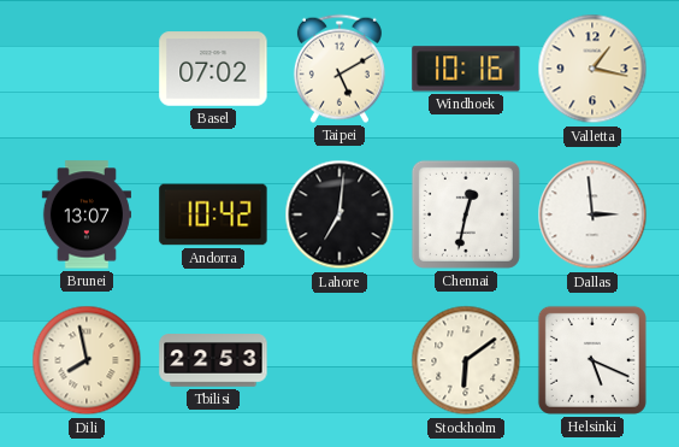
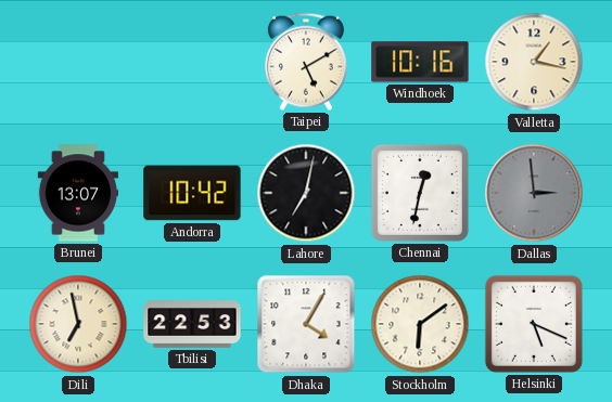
Basel: 07:02 -> none (213, 69)
Lahore: 7:01 -> 7:02 (306, 193)
Dallas dial: white -> grey (534, 193)
Dili: 7:58 -> 6:58 (78, 324)
Dhaka: none -> 4:05 (306, 324)
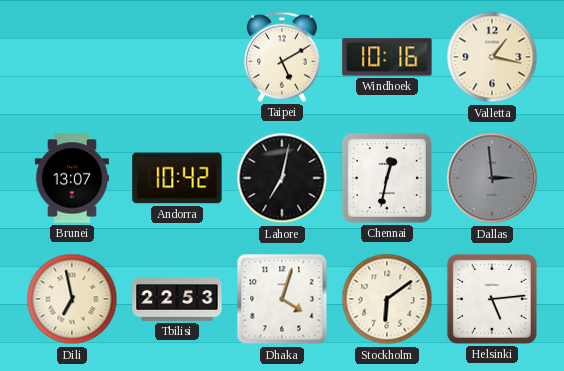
Dhaka: 4:05 -> 4:03 (282, 299)
Helsinki: 5:19 -> 5:14 (492, 299)
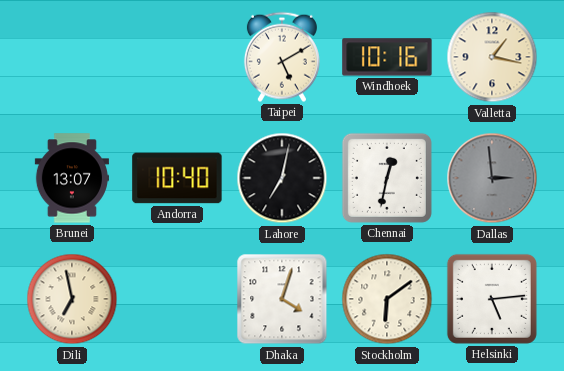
Andorra: 10:42 -> 10:40 (177, 178)
Tbilisi: 22:53 -> none (177, 299)
